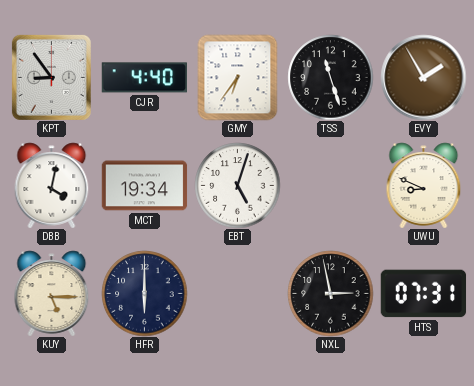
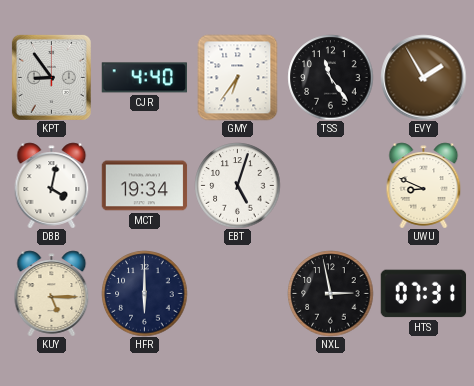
TSS: 11:27 -> 11:24 (330, 77)
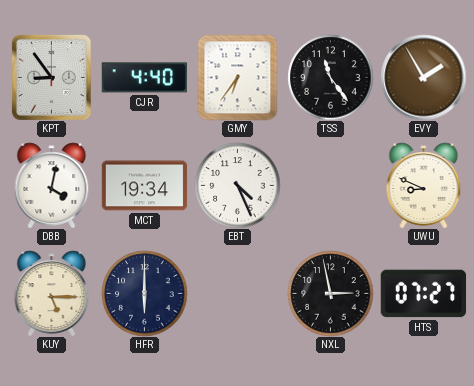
EBT: 5:03 -> 4:26 (237, 185)
HTS: 07:31 -> 07:27 (423, 294)
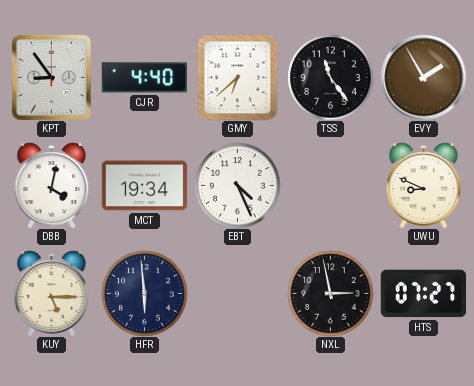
GMY: 6:36 -> 6:38 (238, 77)
HFR: 6:00 -> 5:59 (144, 293)
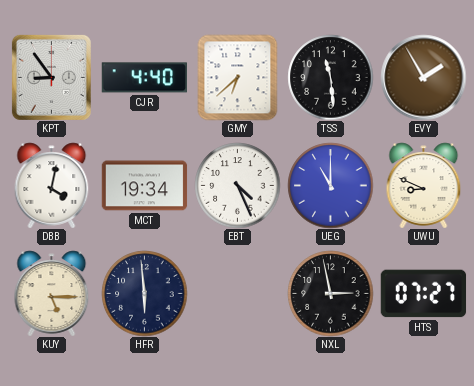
TSS: 11:24 -> 11:29 (330, 77)
UEG: none -> 11:00 (330, 185)
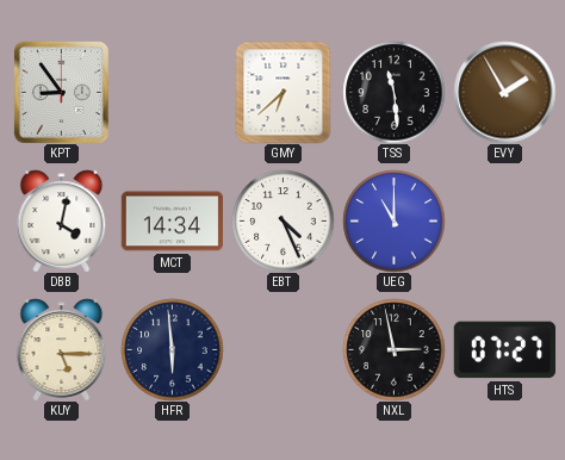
CJR: 4:40 -> none (144, 78)
MCT: 19:34 -> 14:34 (172, 222)
UWU: 8:49 -> none (424, 185)
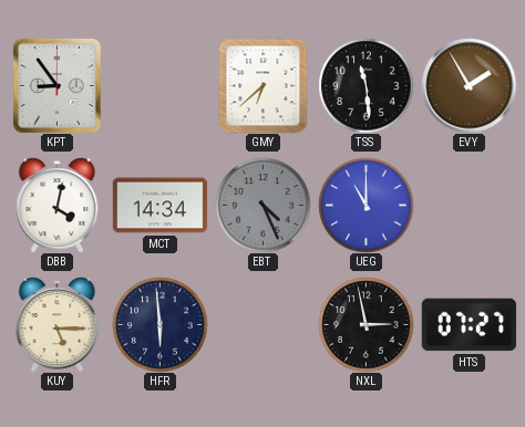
EBT dial: white -> grey (262, 205)
